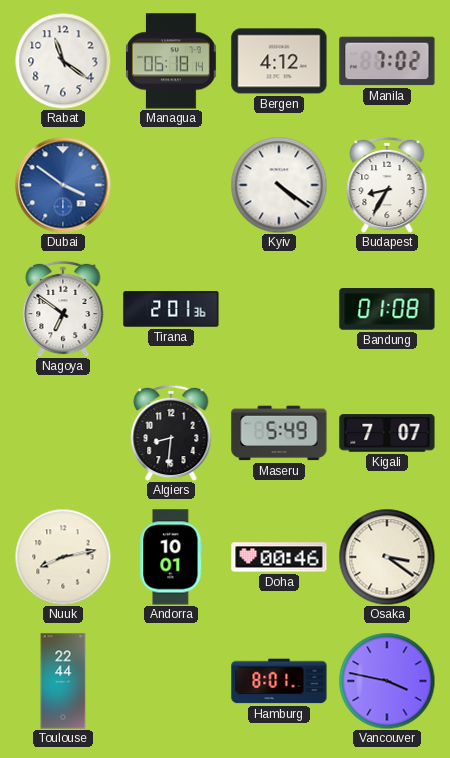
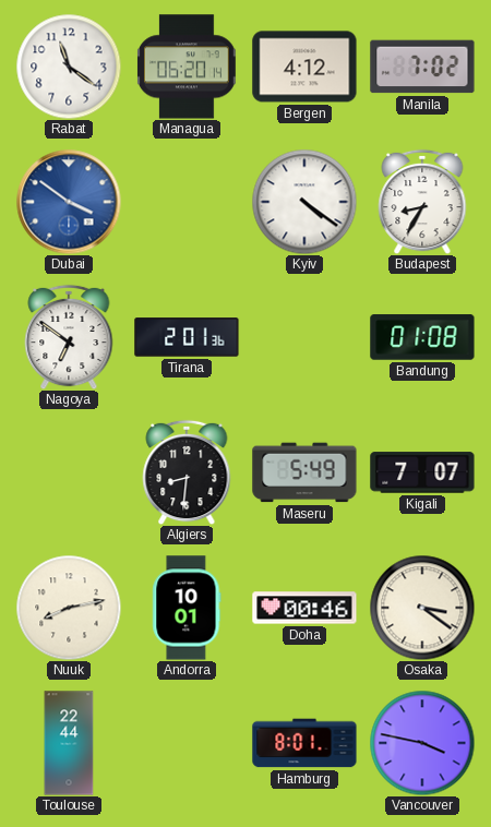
Managua: 06:18 -> 06:20 (188, 67)
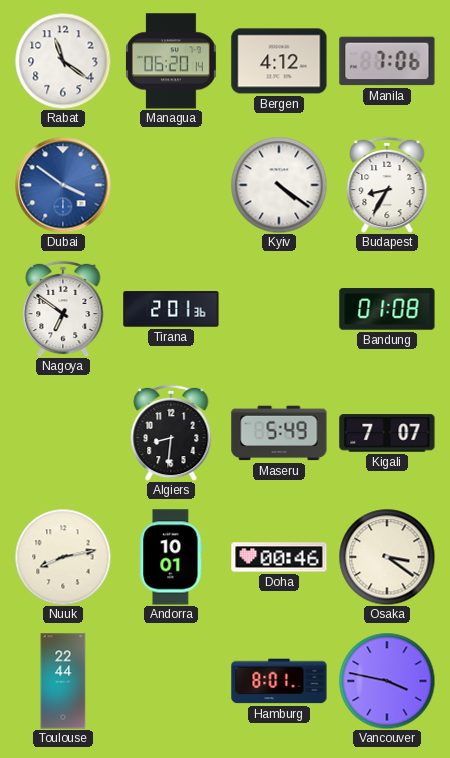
Manila: 7:02 -> 7:06 (387, 61)
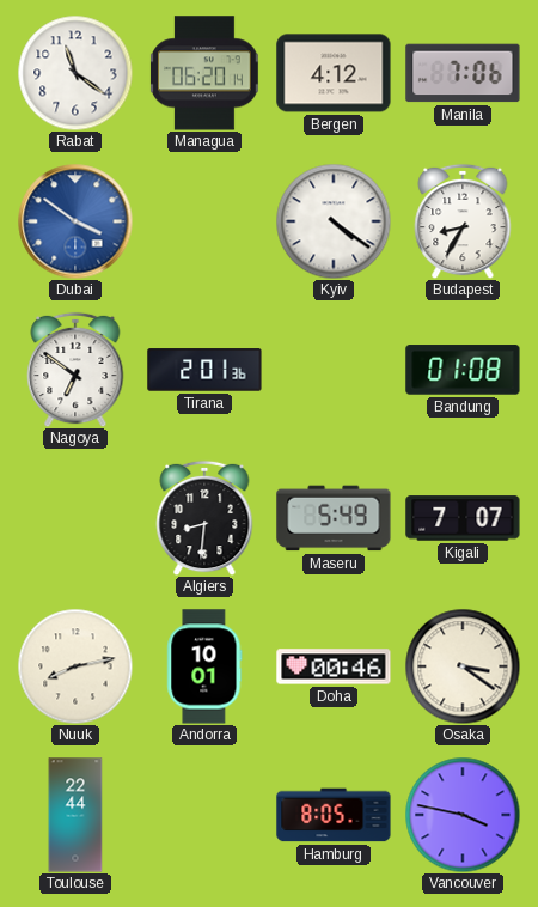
Hamburg: 8:01 -> 8:05 (334, 815)
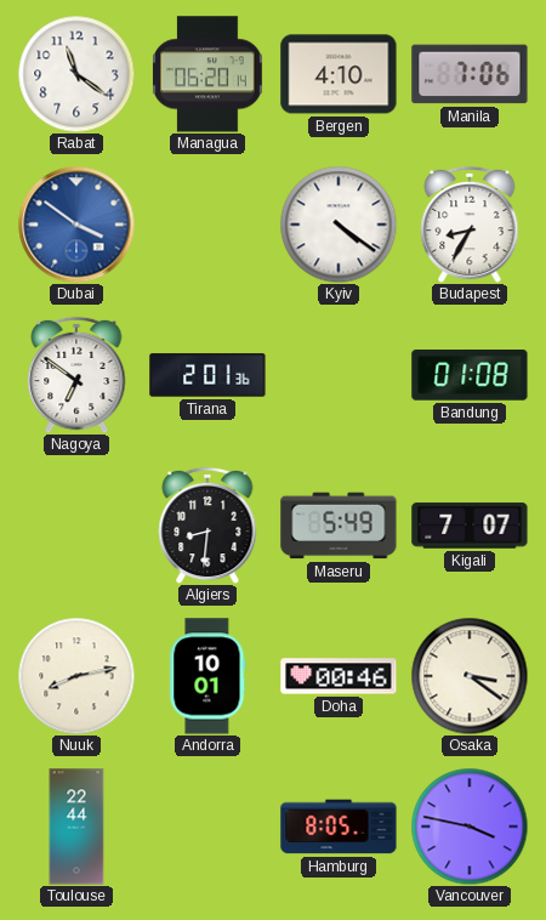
Bergen: 4:12 -> 4:10 (339, 74)
